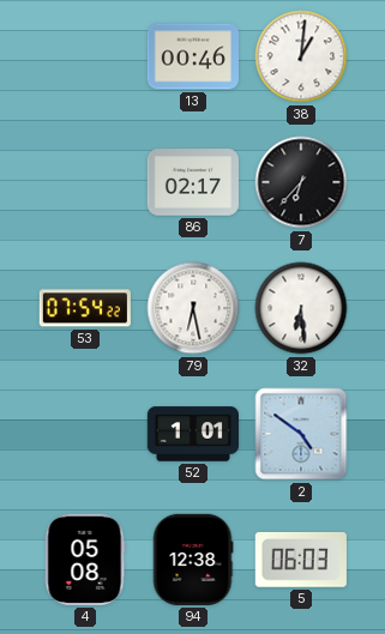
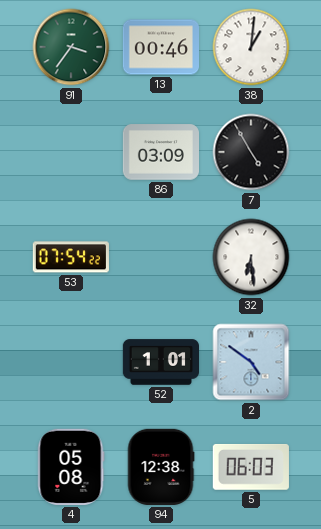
91: none -> 3:36 (71, 47)
86: 02:17 -> 03:09 (160, 152)
7: 6:37 -> 4:55 (251, 152)
79: 6:28 -> none (193, 308)
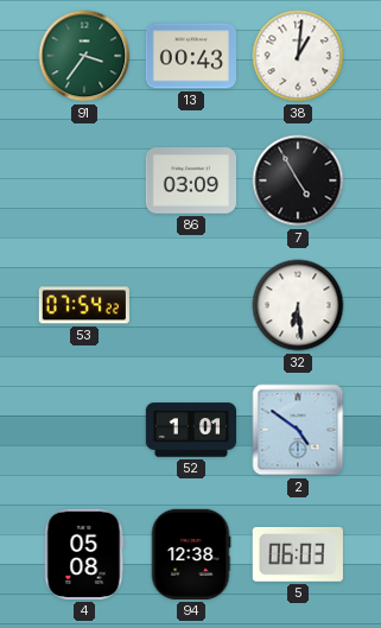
13: 00:46 -> 00:43 (190, 56)
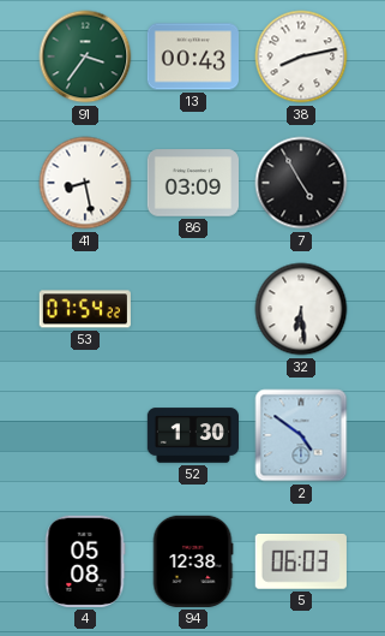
38: 1:01 -> 8:13 (301, 57)
41: none -> 8:28 (85, 183)
52: 1:01 -> 1:30 (192, 435)
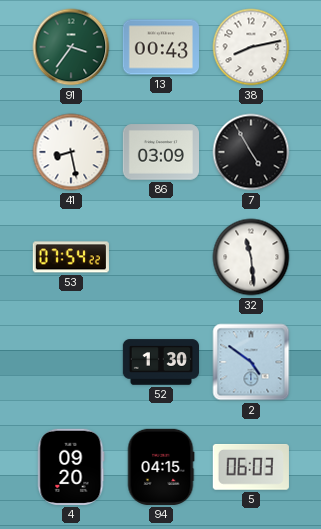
32: 6:29 -> 11:29 (251, 257)
4: 05:08 -> 09:20 (71, 467)
94: 12:38 -> 04:15 (161, 467)
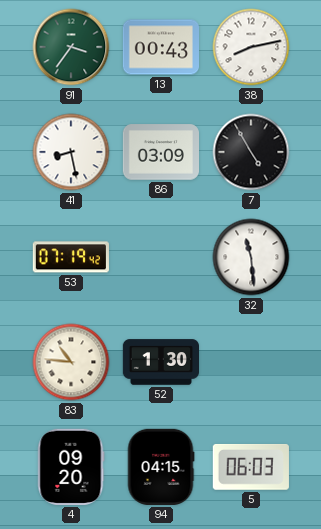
53: 07:54 -> 07:19 (71, 257)
83: none -> 10:46 (71, 362)
2: 4:51 -> none (251, 362)
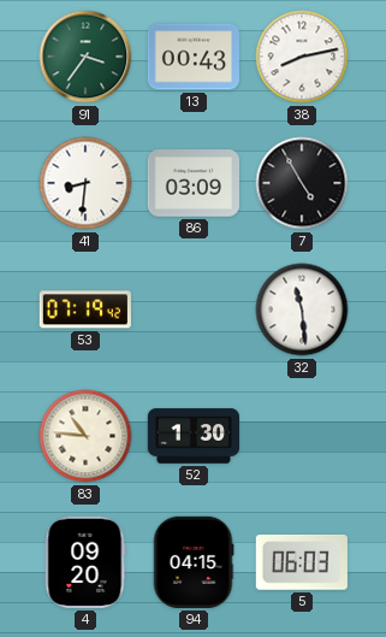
41: 8:28 -> 8:31 (85, 183)
